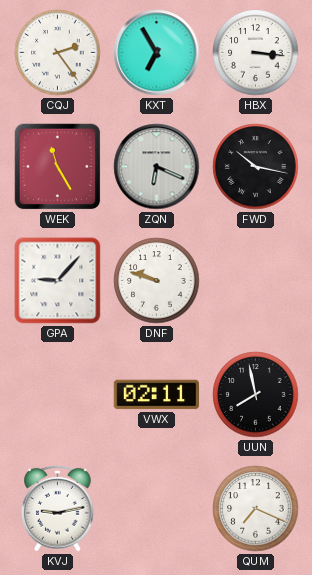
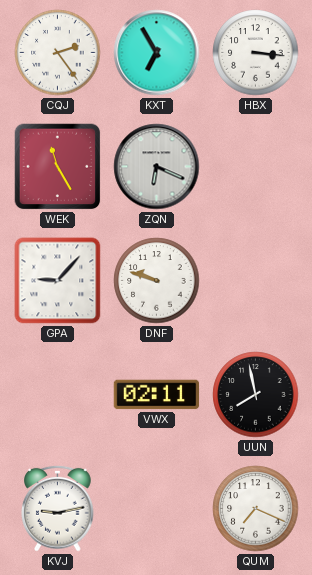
FWD: 10:17 -> none (256, 167)
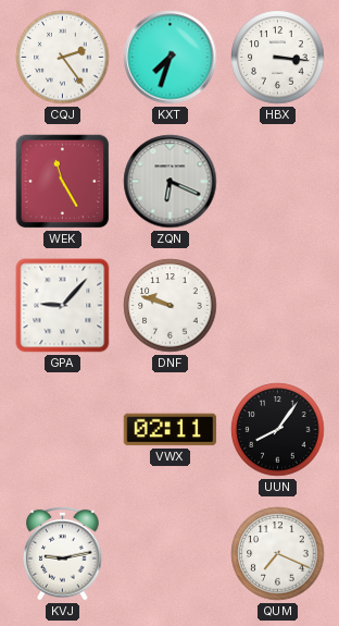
KXT: 6:55 -> 7:33 (171, 58)
UUN: 7:58 -> 8:06 (278, 430)
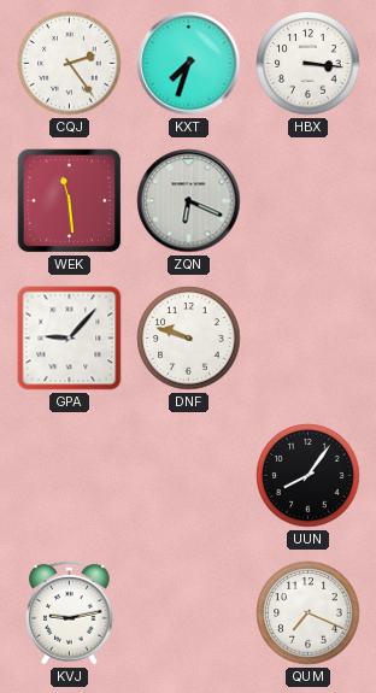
WEK: 11:25 -> 11:29 (70, 201)
VWX: 02:11 -> none (171, 430)
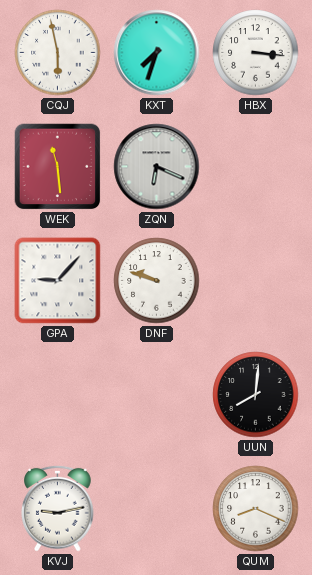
CQJ: 2:24 -> 5:58 (58, 53)
UUN: 8:06 -> 8:01 (256, 395)
QUM: 7:19 -> 8:19 (256, 509)
